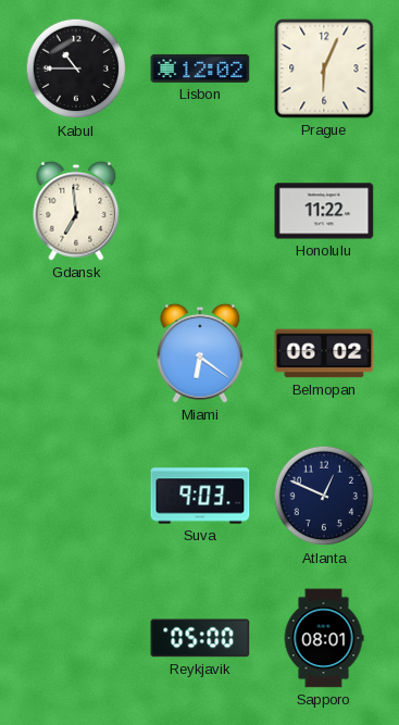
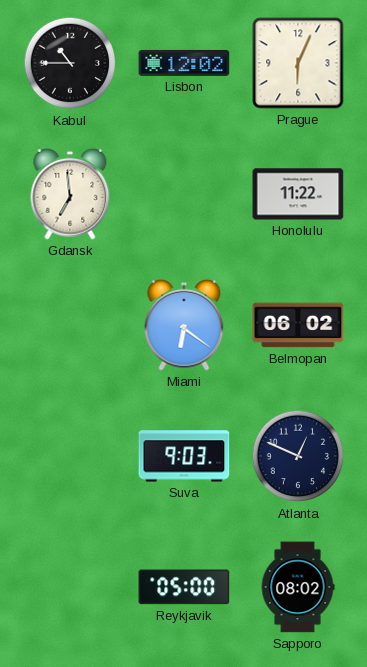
Sapporo: 08:01 -> 08:02 (298, 587)
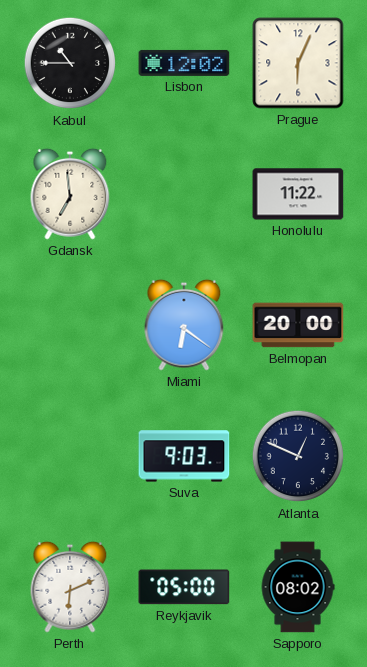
Belmopan: 06:02 -> 20:00 (298, 325)
Perth: none -> 6:11 (70, 587)
